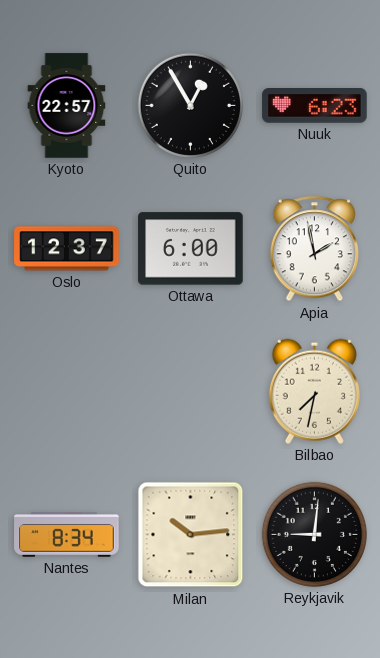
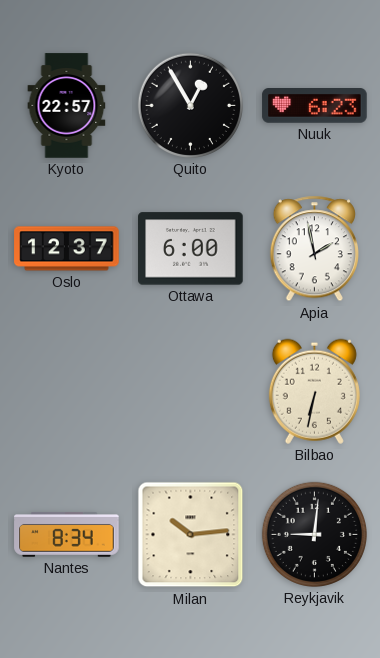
Bilbao: 7:32 -> 6:32 (314, 391)
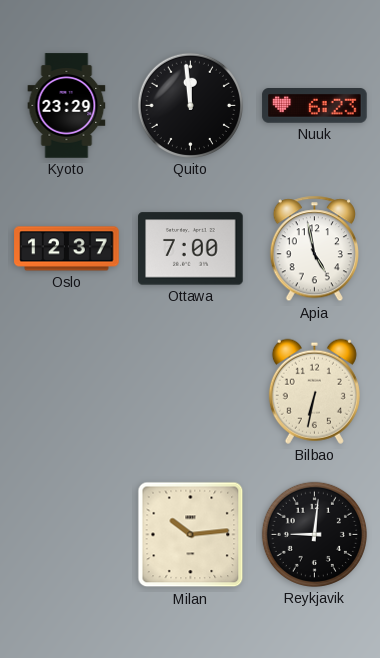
Kyoto: 22:57 -> 23:29 (67, 106)
Quito: 12:55 -> 11:59 (190, 105)
Ottawa: 6:00 -> 7:00 (191, 249)
Apia: 1:58 -> 4:58 (314, 249)
Nantes: 8:34 -> none (67, 535)
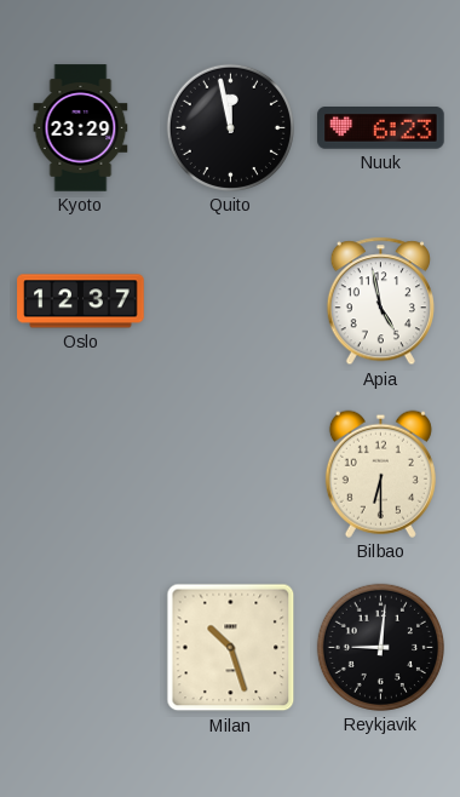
Quito: 11:59 -> 11:58 (230, 127)
Ottawa: 7:00 -> none (191, 249)
Bilbao: 6:32 -> 6:30 (380, 474)
Milan: 10:14 -> 10:27 (231, 648)
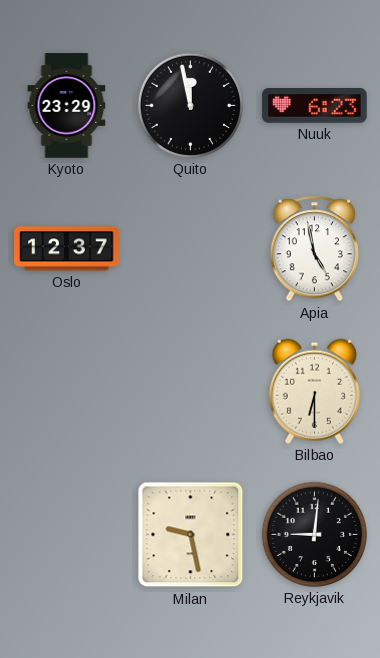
Milan: 10:27 -> 9:28 (191, 535)
